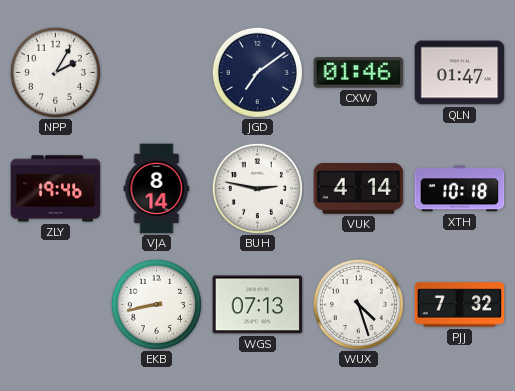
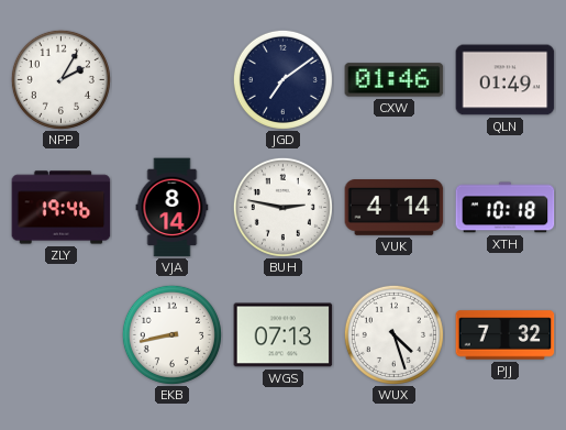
QLN: 01:47 -> 01:49 (506, 80)
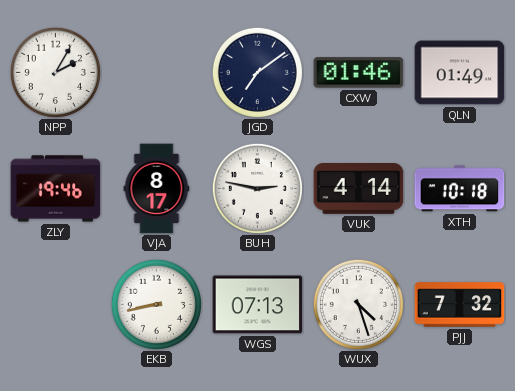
VJA: 8:14 -> 8:17 (157, 189)
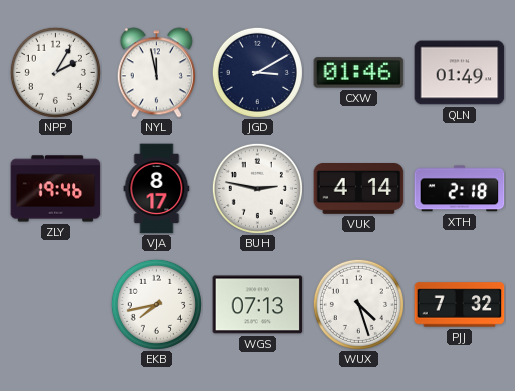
NYL: none -> 11:58 (156, 73)
JGD: 7:09 -> 3:10 (257, 72)
XTH: 10:18 -> 2:18 (460, 189)
EKB: 8:43 -> 7:43 (156, 304)
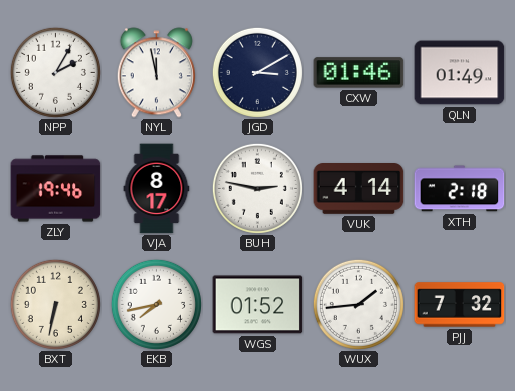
BXT: none -> 6:32 (55, 304)
WGS: 07:13 -> 01:52 (258, 305)
WUX: 4:27 -> 1:44 (358, 304)
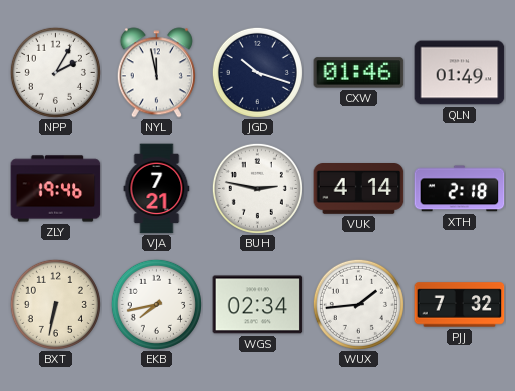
JGD: 3:10 -> 10:18 (257, 72)
VJA: 8:17 -> 7:21 (157, 189)
WGS: 01:52 -> 02:34 (258, 305)
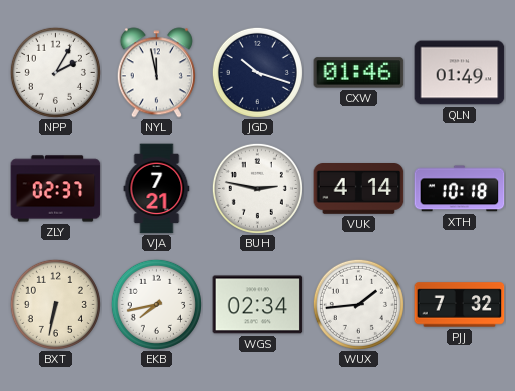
ZLY: 19:46 -> 02:37 (56, 189)
XTH: 2:18 -> 10:18 (460, 189)
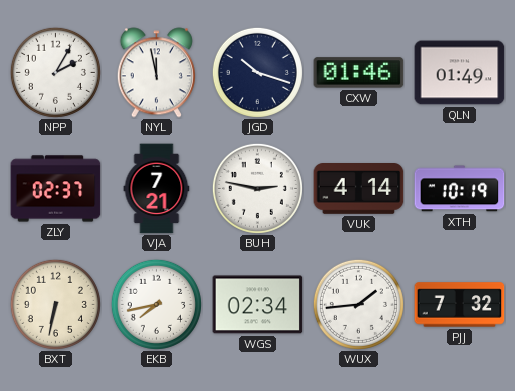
XTH: 10:18 -> 10:19 (460, 189)
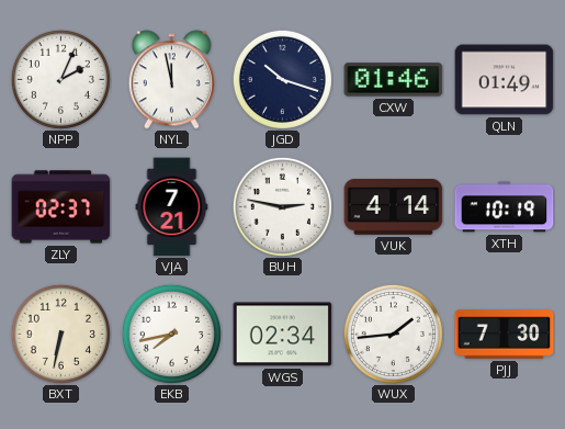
NPP: 2:05 -> 2:04 (60, 79)
PJJ: 7:32 -> 7:30 (505, 335)
